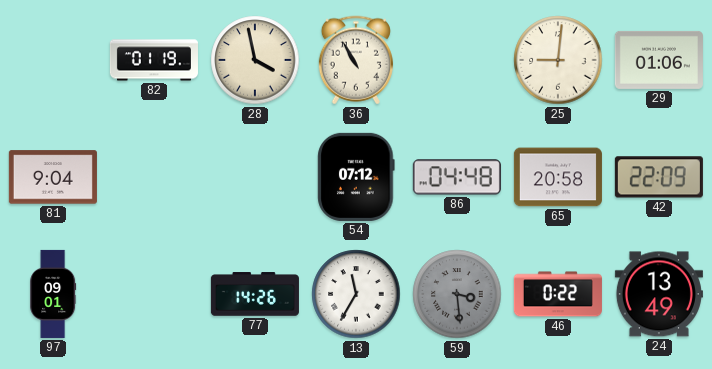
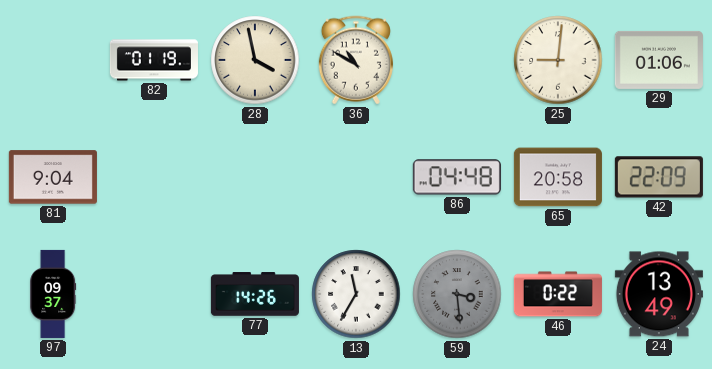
36: 10:55 -> 10:50 (356, 60)
54: 07:12 -> none (356, 177)
97: 09:01 -> 09:37 (53, 294)
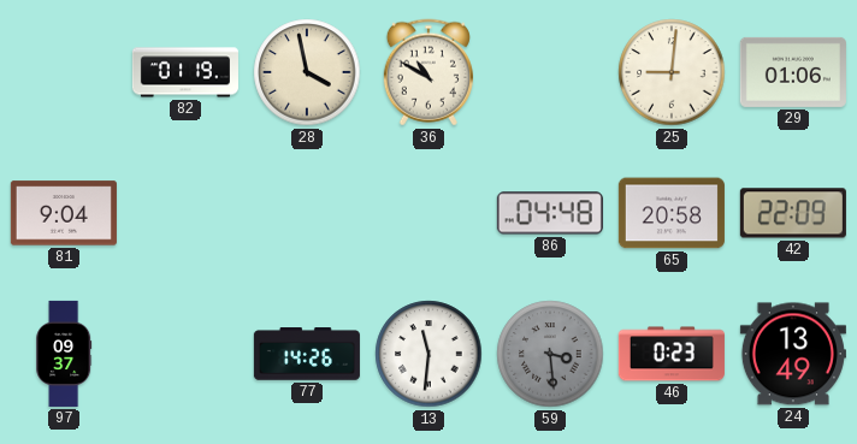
13: 11:35 -> 11:31 (428, 354)
46: 0:22 -> 0:23 (672, 354)
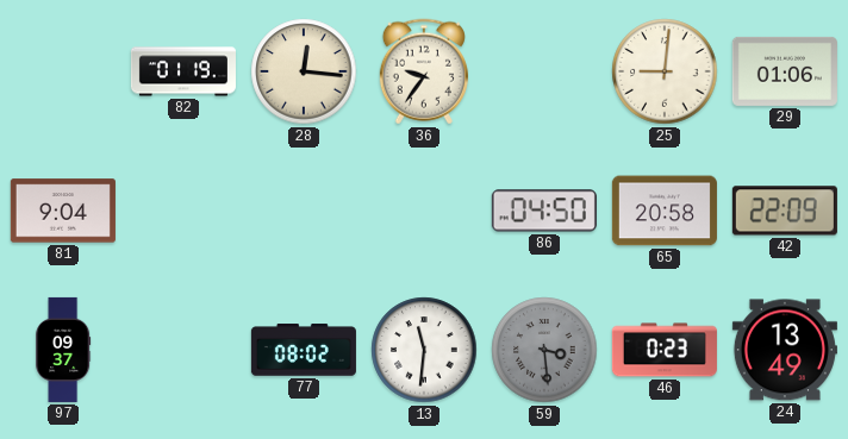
28: 3:58 -> 12:16 (304, 71)
36: 10:50 -> 9:36 (424, 71)
86: 04:48 -> 04:50 (544, 211)
77: 14:26 -> 08:02 (304, 350)
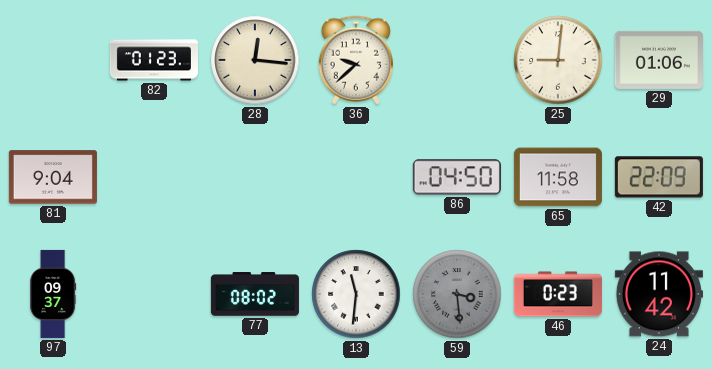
82: 01:19 -> 01:23 (154, 60)
36: 9:36 -> 9:38 (356, 60)
65: 20:58 -> 11:58 (558, 177)
24: 13:49 -> 11:42 (659, 294)
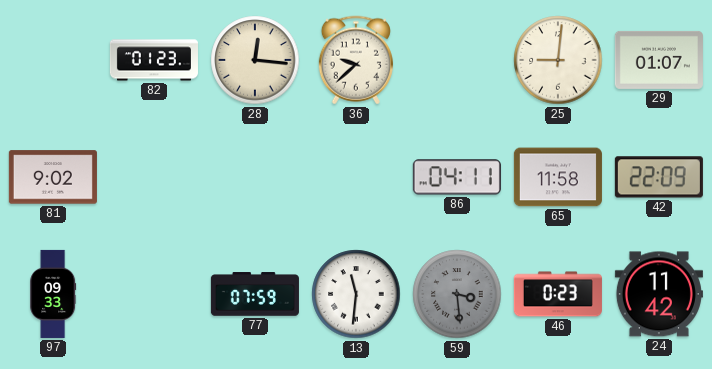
29: 01:06 -> 01:07 (659, 60)
81: 9:04 -> 9:02 (53, 177)
86: 04:50 -> 04:11 (457, 177)
97: 09:37 -> 09:33 (53, 294)
77: 08:02 -> 07:59 (255, 294)
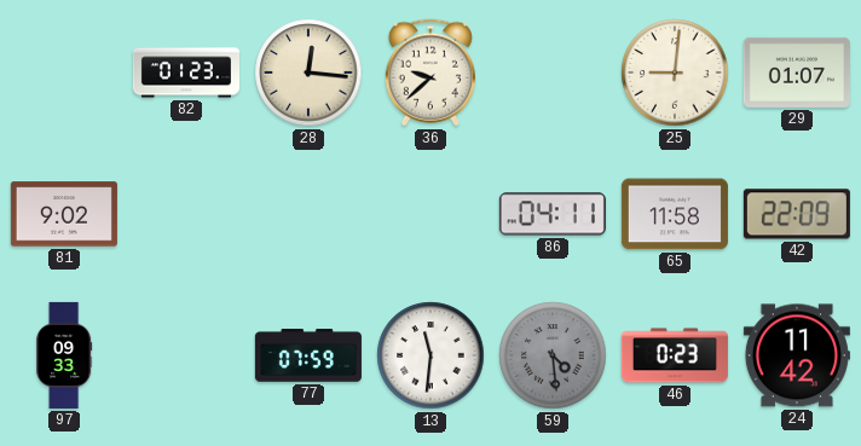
59: 3:29 -> 4:29 (553, 355)
